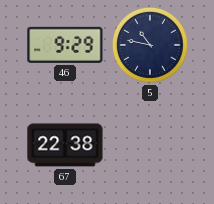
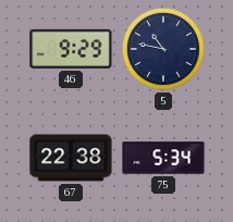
75: none -> 5:34 (163, 158)
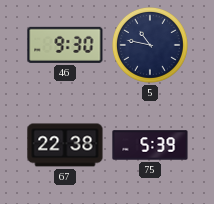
46: 9:29 -> 9:30 (65, 45)
75: 5:34 -> 5:39 (150, 145)
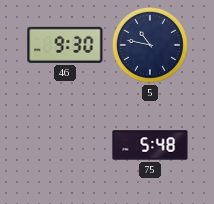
67: 22:38 -> none (65, 145)
75: 5:39 -> 5:48 (150, 145)
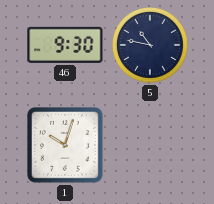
1: none -> 10:03 (66, 146)
75: 5:48 -> none (150, 145)
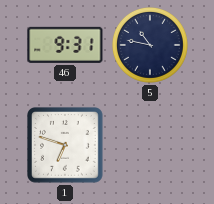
46: 9:30 -> 9:31 (65, 45)
1: 10:03 -> 6:48 (66, 146)
